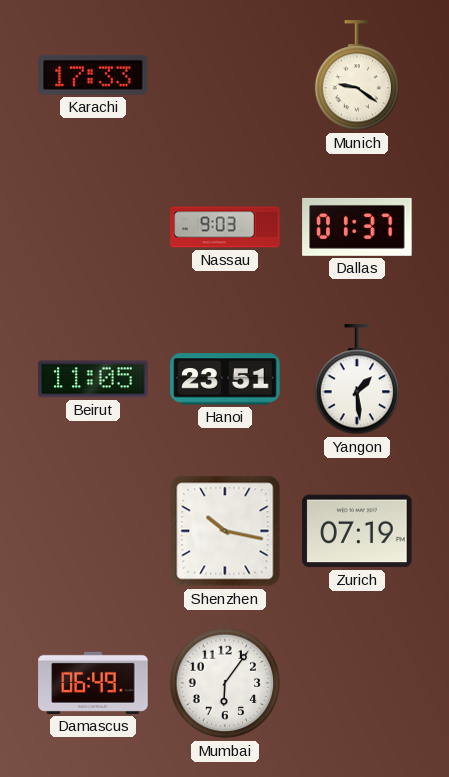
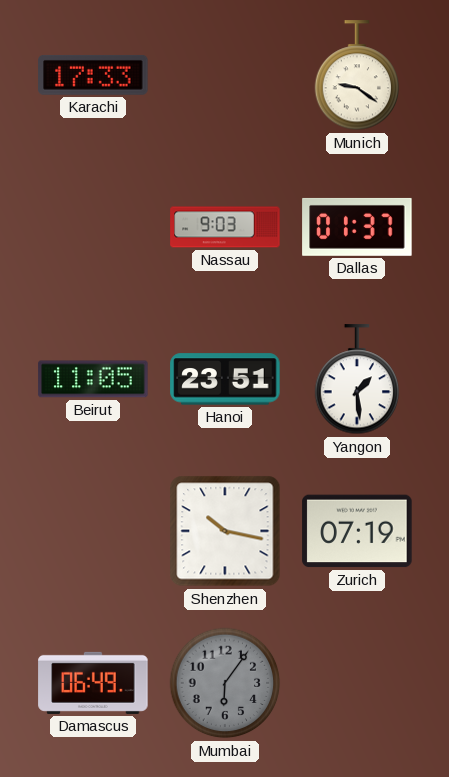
Mumbai dial: white -> grey (225, 683)
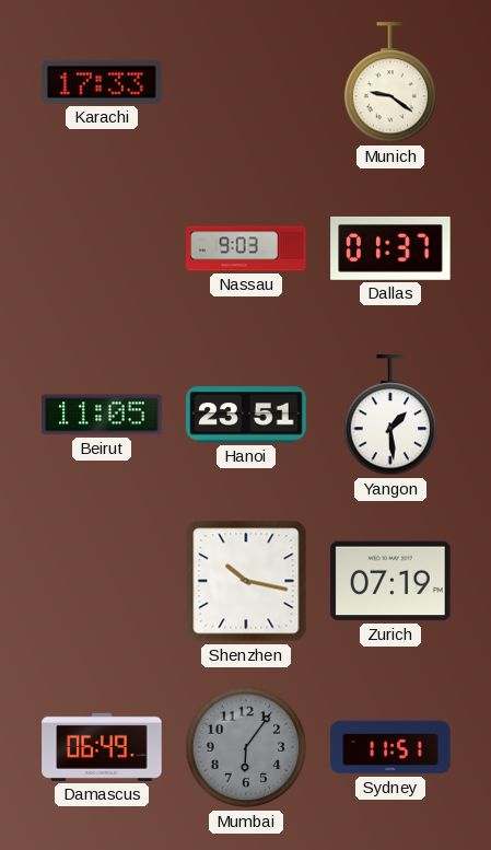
Sydney: none -> 11:51 (390, 747)
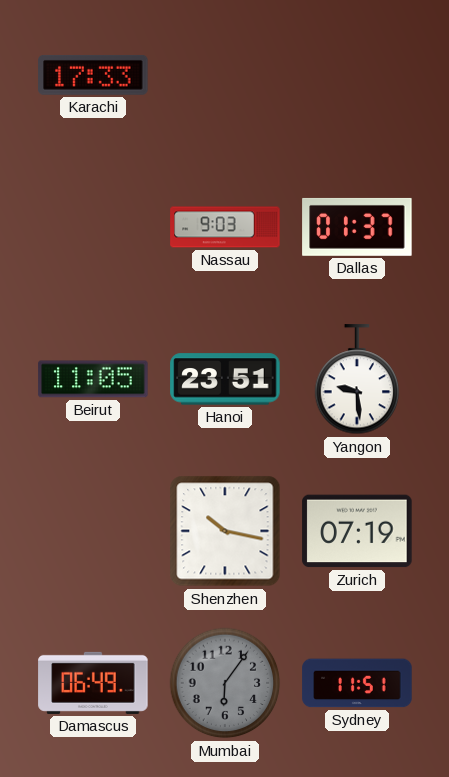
Munich: 9:21 -> none (390, 83)
Yangon: 1:29 -> 9:29 (357, 380)
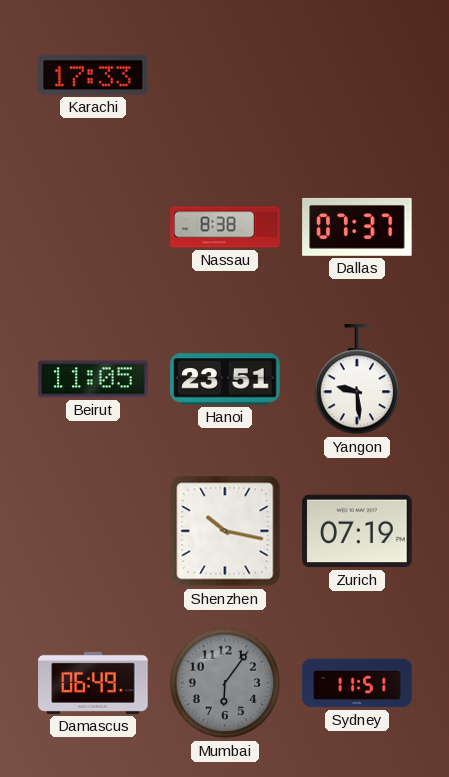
Nassau: 9:03 -> 8:38 (225, 227)
Dallas: 01:37 -> 07:37 (357, 227)
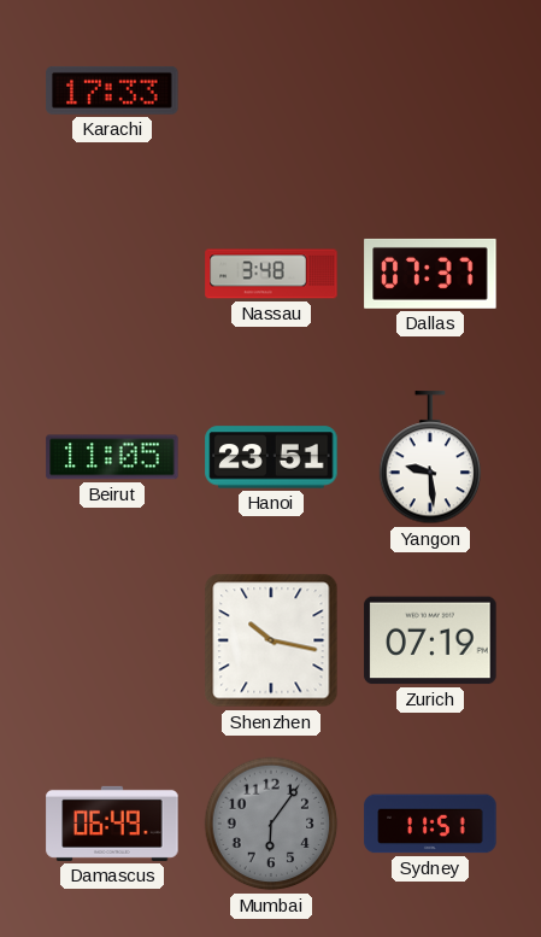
Nassau: 8:38 -> 3:48 (271, 274)
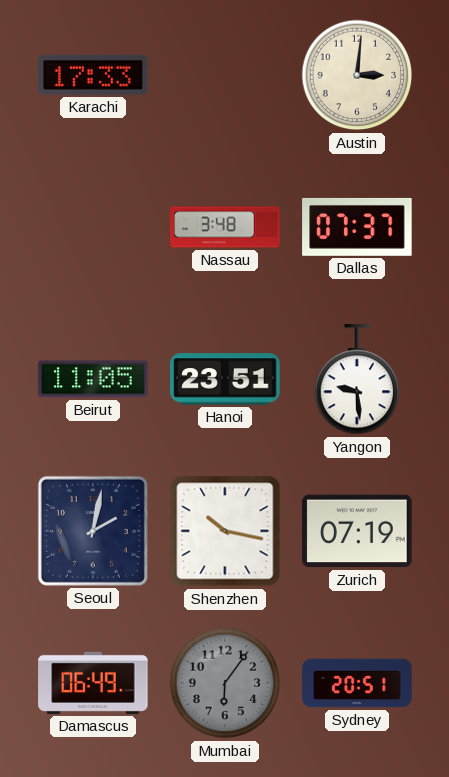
Austin: none -> 3:01 (357, 75)
Seoul: none -> 2:02 (93, 531)
Sydney: 11:51 -> 20:51 (357, 683)
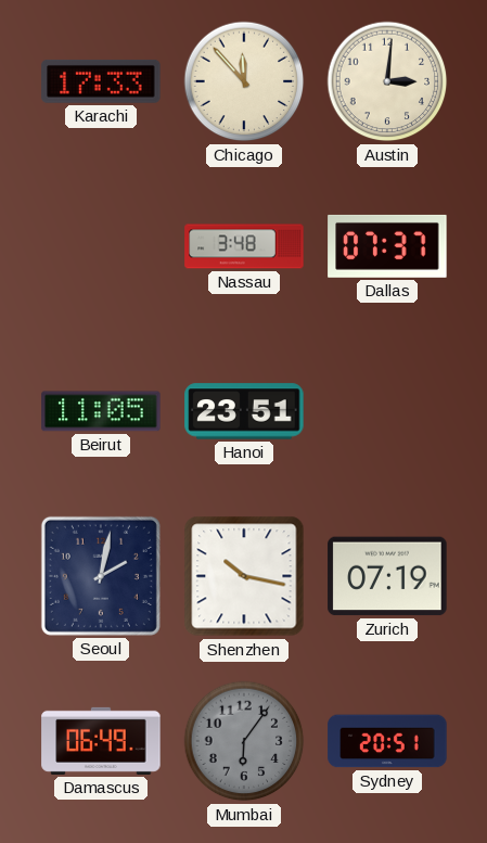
Chicago: none -> 11:53 (244, 81)
Yangon: 9:29 -> none (357, 380)
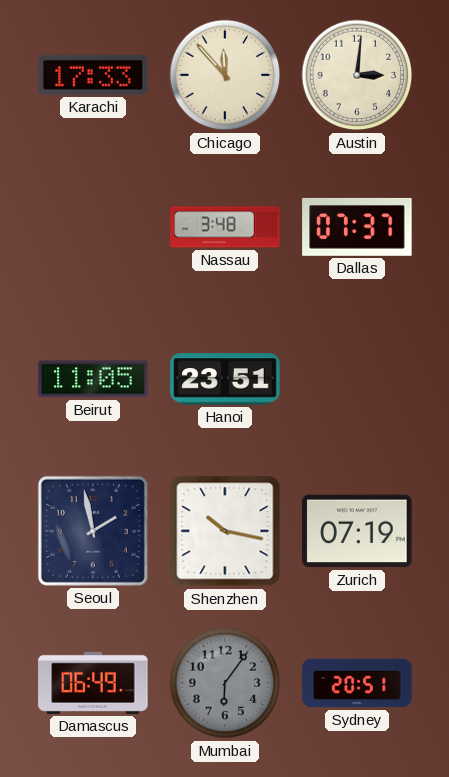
Seoul: 2:02 -> 1:58 (93, 531)
